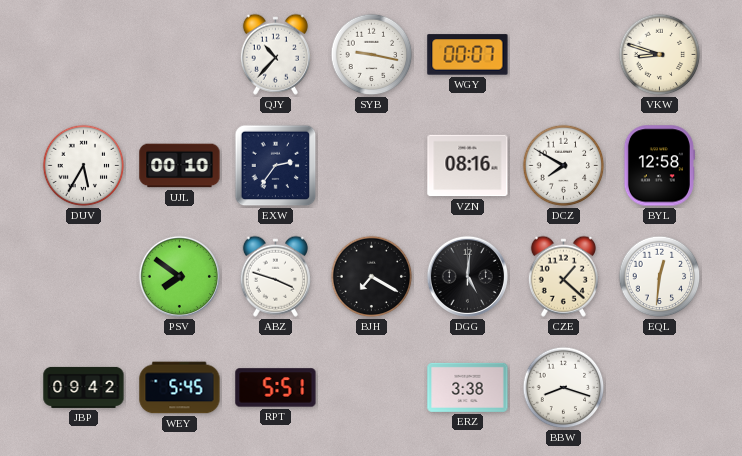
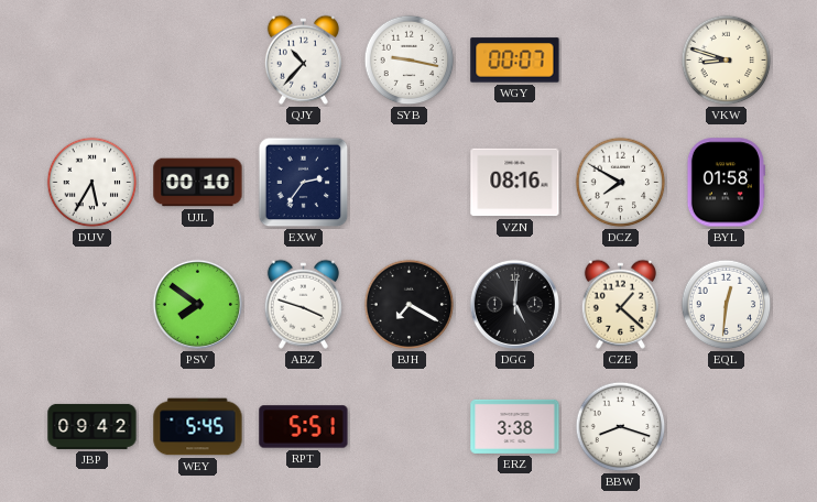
BYL: 12:58 -> 01:58 (726, 183)
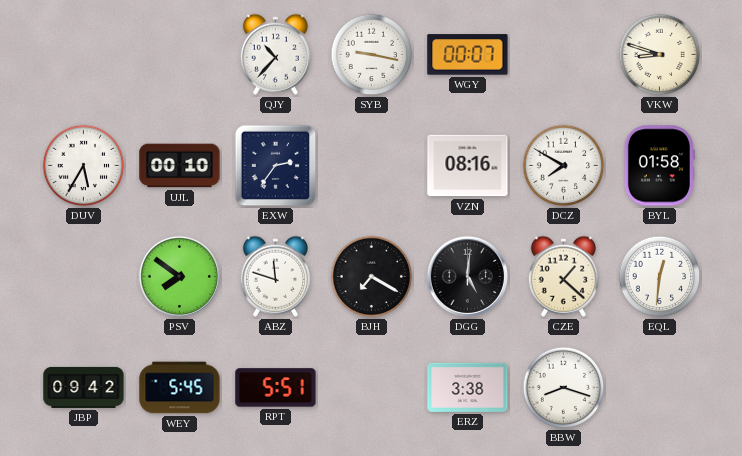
ABZ: 3:48 -> 11:48 (275, 276)
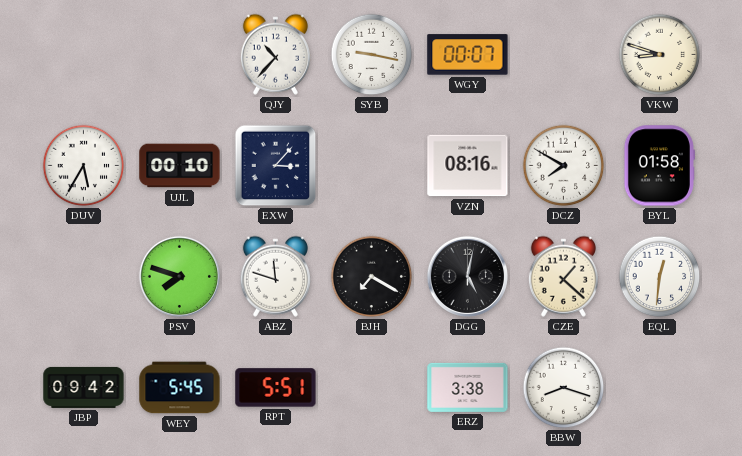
EXW: 2:36 -> 3:07 (276, 166)
PSV: 7:51 -> 7:48 (179, 276)
DGG: 5:01 -> 5:02 (467, 276)
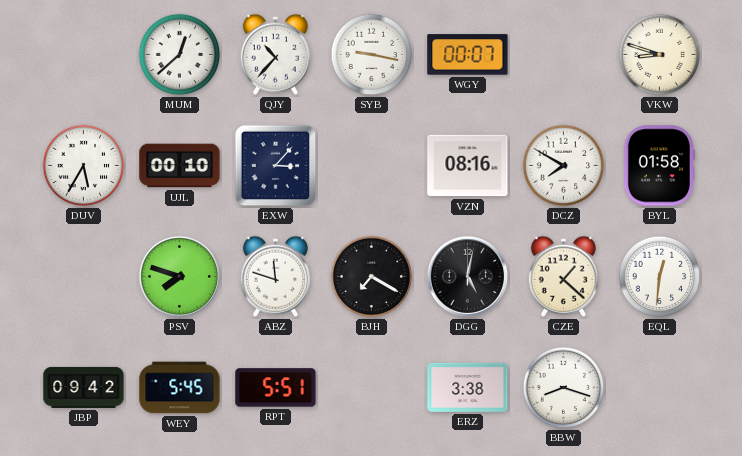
MUM: none -> 12:38 (180, 55)
